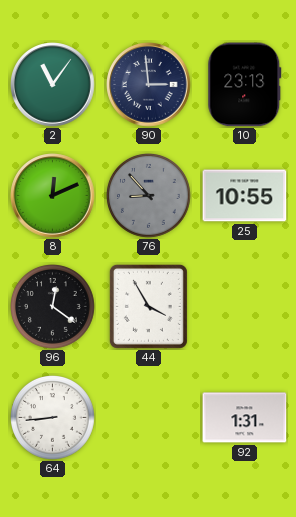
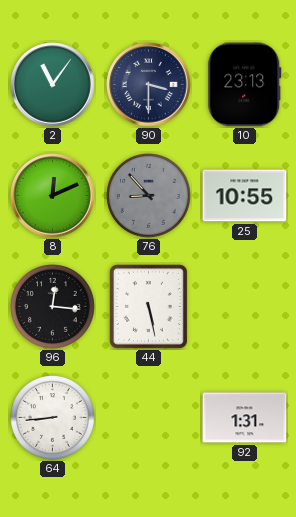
90: 2:59 -> 3:30 (149, 85)
96: 12:21 -> 12:16 (53, 307)
44: 3:55 -> 5:28 (148, 306)
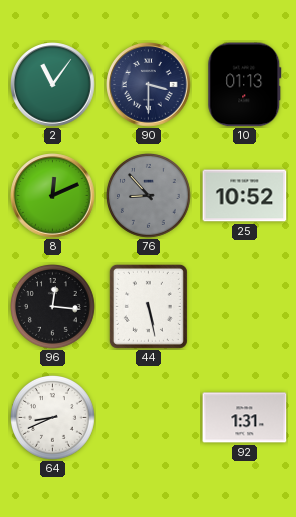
10: 23:13 -> 01:13 (245, 85)
25: 10:55 -> 10:52 (245, 196)
64: 8:44 -> 8:41 (53, 418)
